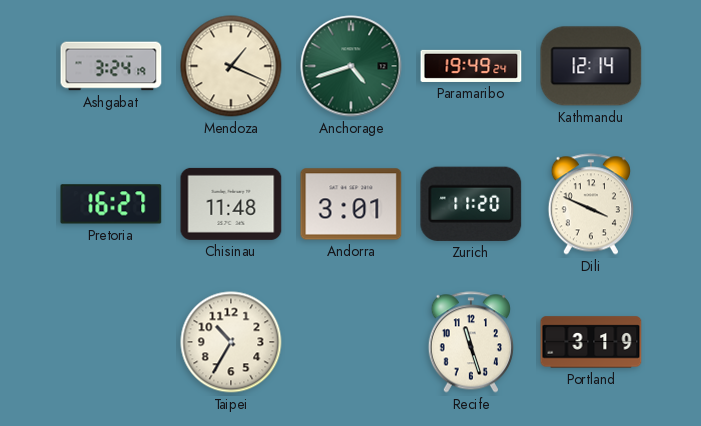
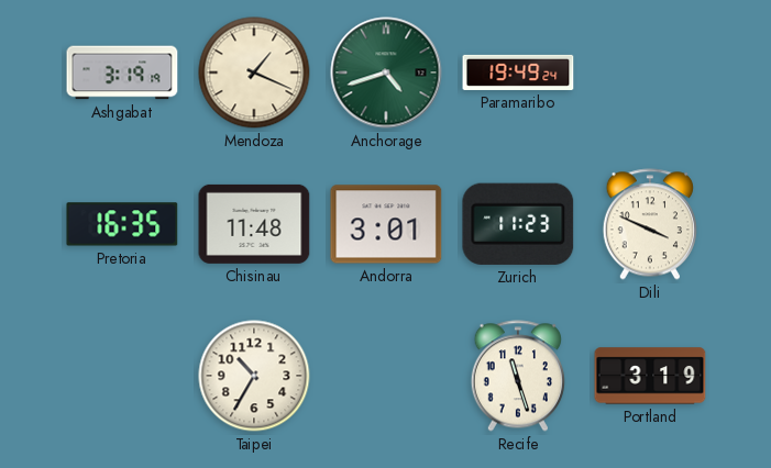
Ashgabat: 3:24 -> 3:19 (122, 73)
Kathmandu: 12:14 -> none (591, 66)
Pretoria: 16:27 -> 16:35 (122, 224)
Zurich: 11:20 -> 11:23 (518, 224)
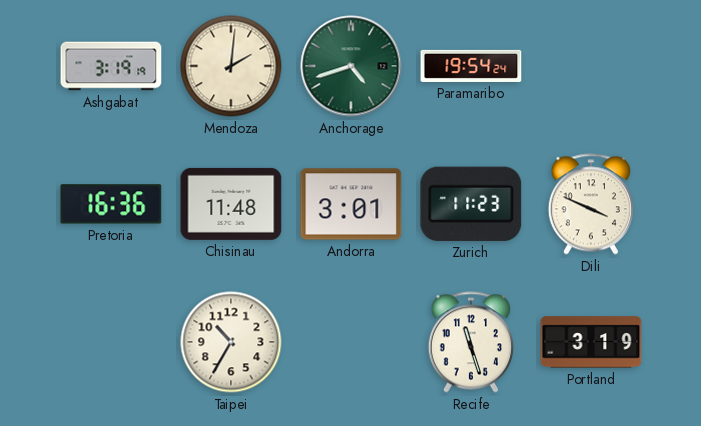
Mendoza: 1:19 -> 2:01 (231, 66)
Paramaribo: 19:49 -> 19:54 (471, 66)
Pretoria: 16:35 -> 16:36 (111, 204)
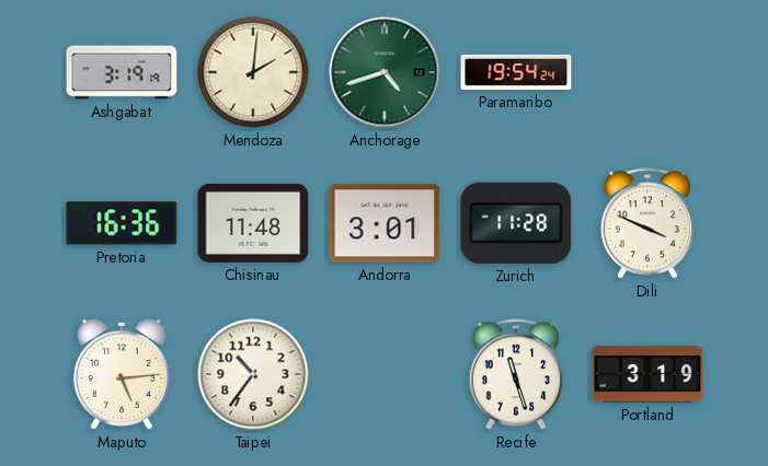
Zurich: 11:23 -> 11:28 (516, 223)
Maputo: none -> 5:14 (122, 374)
Taipei: 10:35 -> 10:36 (253, 374)
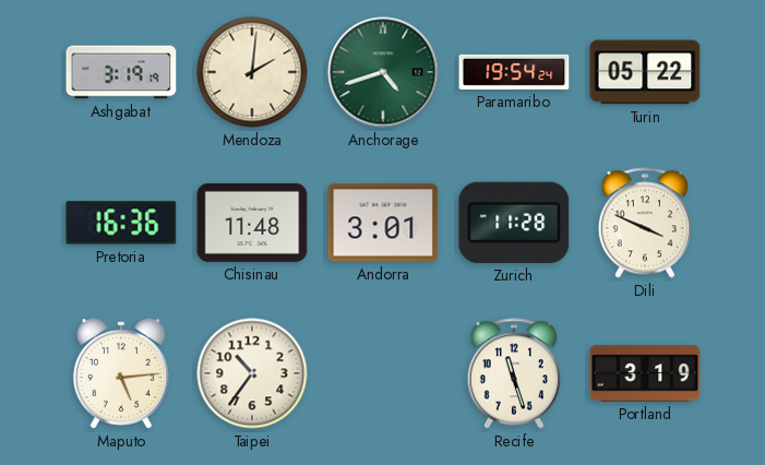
Turin: none -> 05:22 (645, 72)
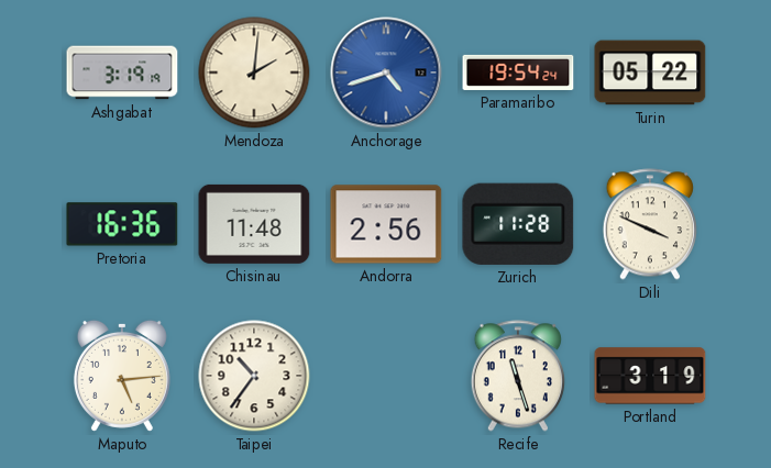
Anchorage dial: green -> blue (386, 73)
Andorra: 3:01 -> 2:56 (386, 224)
